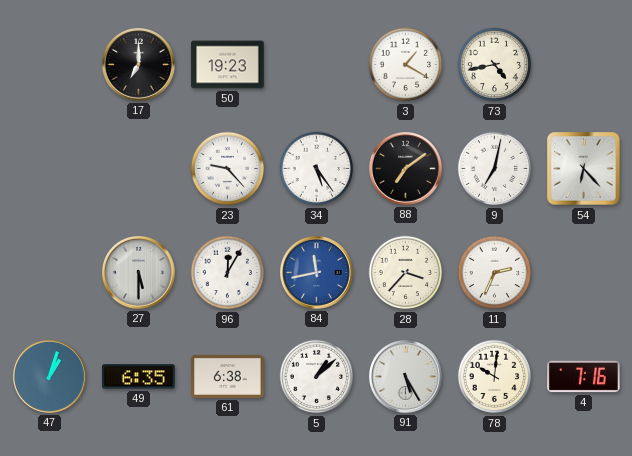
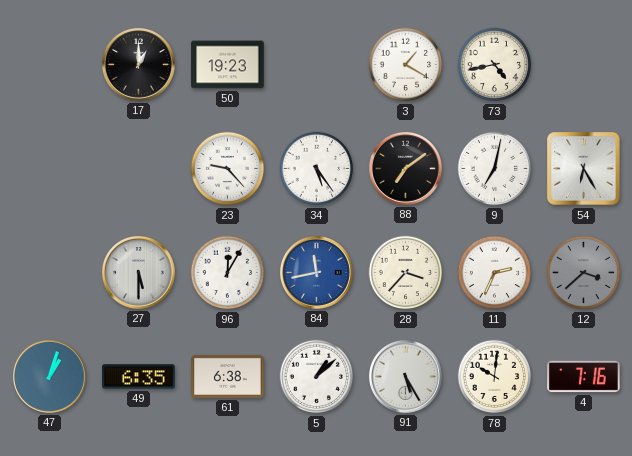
17: 7:00 -> 1:00 (138, 64)
54: 6:23 -> 6:25 (584, 169)
12: none -> 3:38 (584, 273)
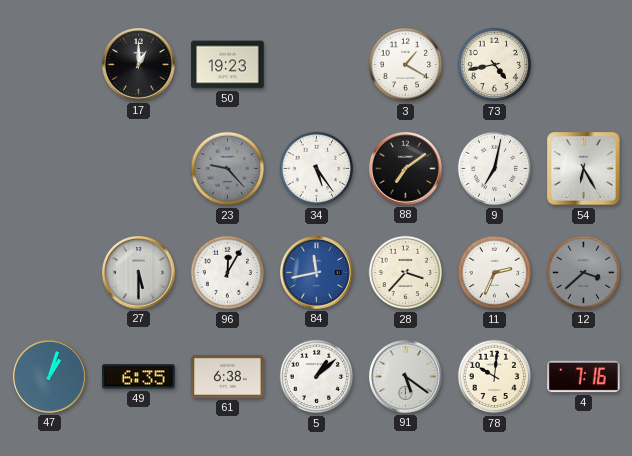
23 dial: white -> grey (228, 169)
91: 5:25 -> 5:21 (405, 376)
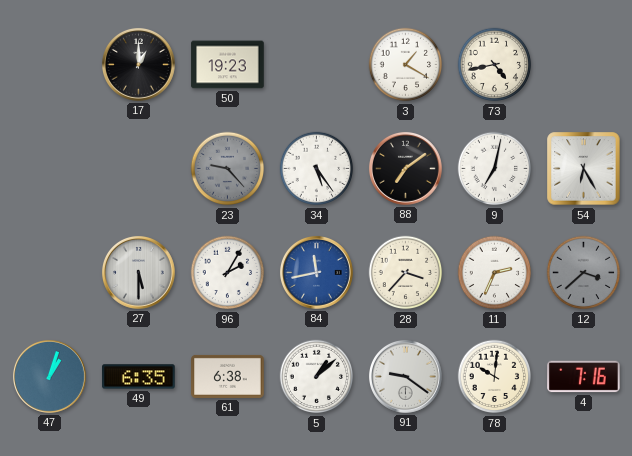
96: 12:05 -> 2:05 (228, 273)
91: 5:21 -> 9:21 (405, 376)
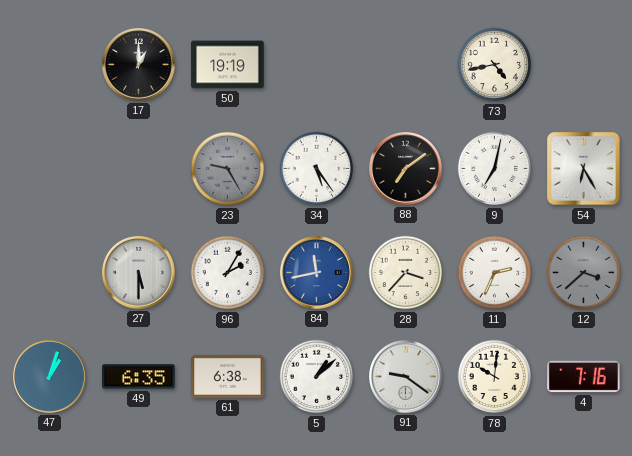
50: 19:23 -> 19:19 (228, 65)
3: 1:20 -> none (406, 65)
23: 9:23 -> 9:25 (228, 169)
